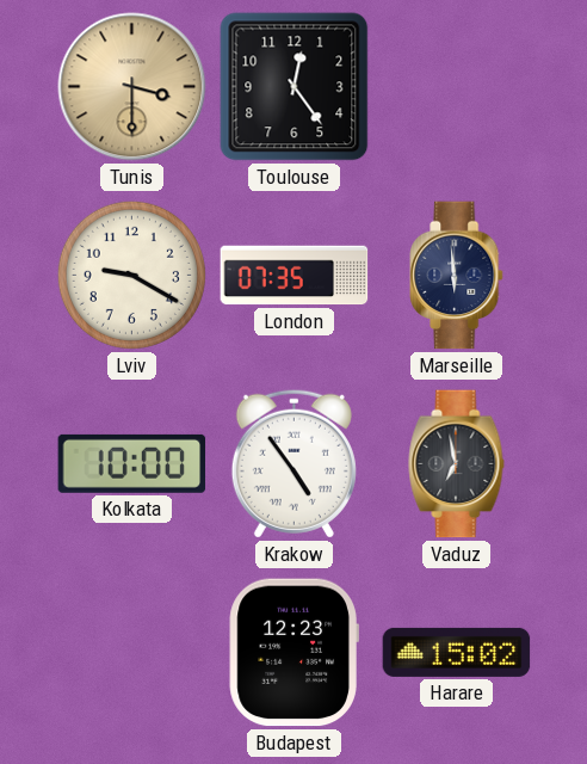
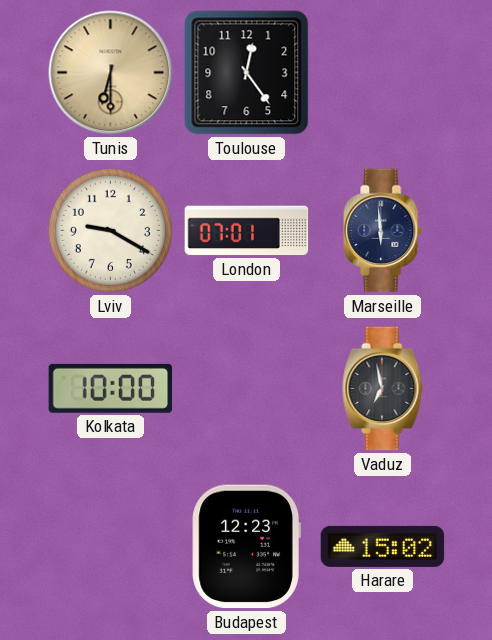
Tunis: 3:30 -> 6:30 (111, 73)
London: 07:35 -> 07:01 (247, 231)
Krakow: 4:54 -> none (293, 463)
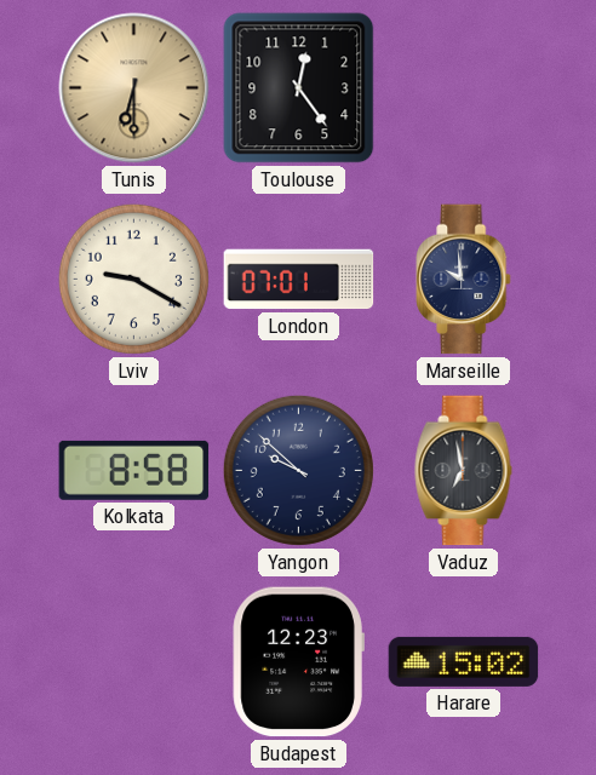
Marseille: 5:59 -> 9:59 (464, 280)
Kolkata: 10:00 -> 8:58 (134, 470)
Yangon: none -> 9:52 (298, 470)
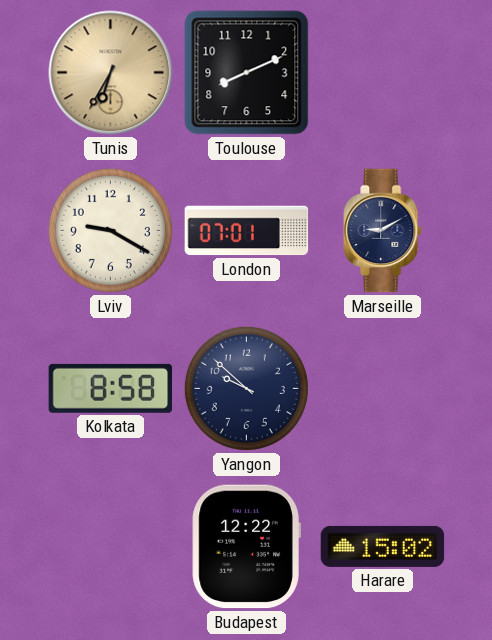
Tunis: 6:30 -> 6:35 (111, 73)
Toulouse: 12:24 -> 8:11 (247, 73)
Marseille: 9:59 -> 9:10 (383, 231)
Vaduz: 6:58 -> none (464, 471)
Budapest: 12:23 -> 12:22 (246, 547)
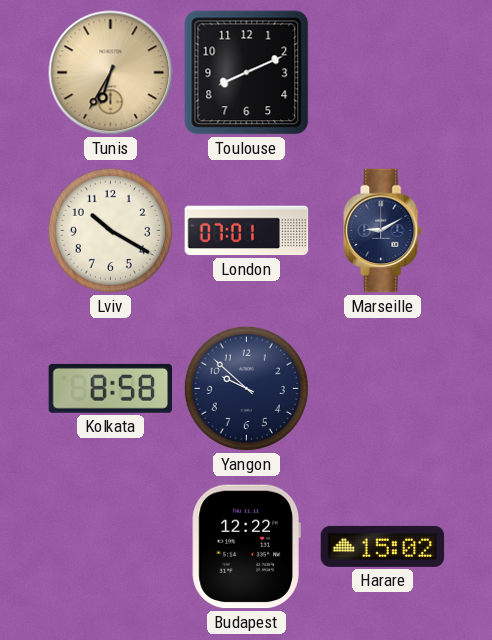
Lviv: 9:20 -> 10:20 (110, 230)
